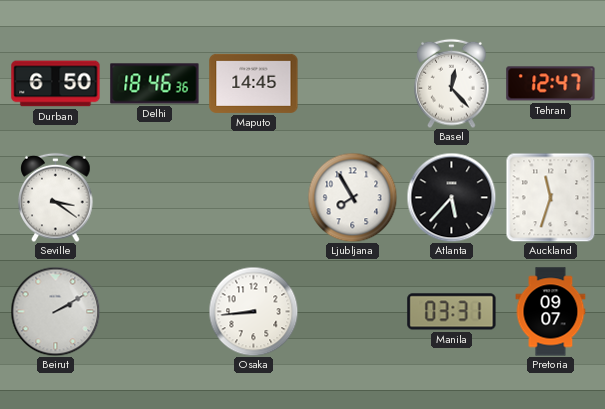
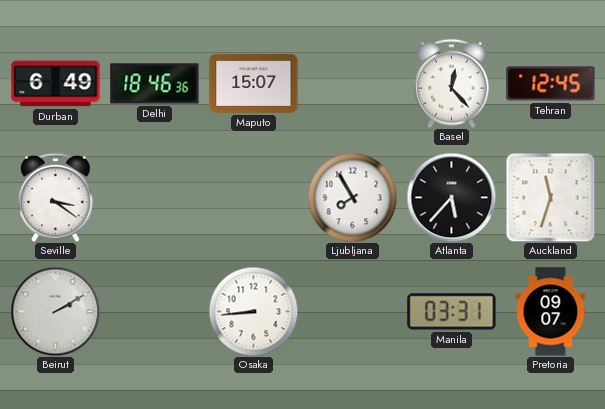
Durban: 6:50 -> 6:49 (56, 84)
Maputo: 14:45 -> 15:07 (254, 83)
Tehran: 12:47 -> 12:45 (551, 84)
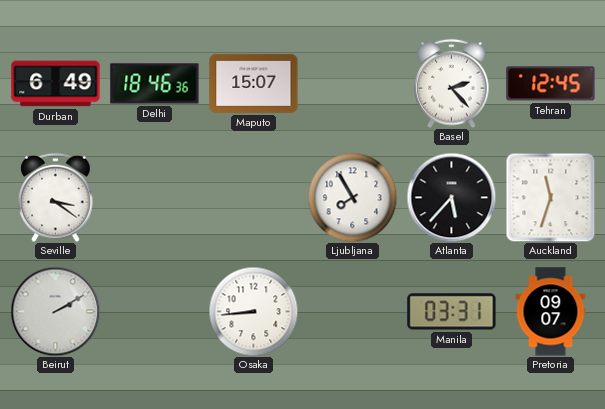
Basel: 12:23 -> 2:23 (452, 83)
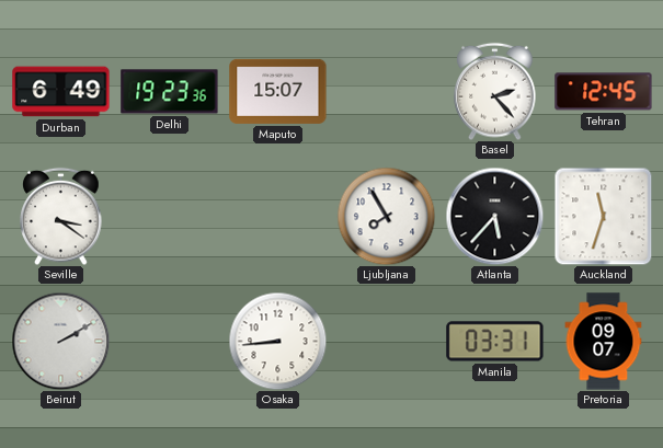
Delhi: 18:46 -> 19:23 (170, 92)
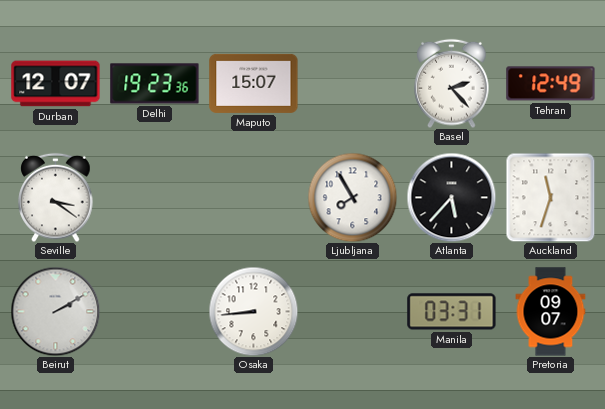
Durban: 6:49 -> 12:07 (56, 84)
Tehran: 12:45 -> 12:49 (551, 84)
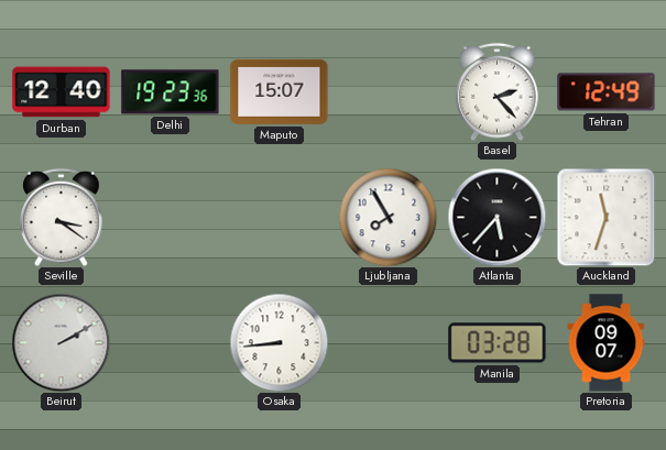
Durban: 12:07 -> 12:40 (62, 92)
Manila: 03:31 -> 03:28 (498, 343)
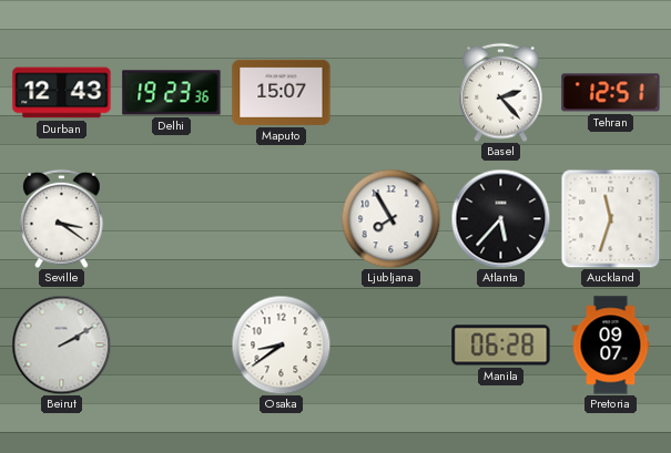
Durban: 12:40 -> 12:43 (62, 93)
Tehran: 12:49 -> 12:51 (611, 93)
Osaka: 8:44 -> 8:39 (281, 344)
Manila: 03:28 -> 06:28 (501, 346)
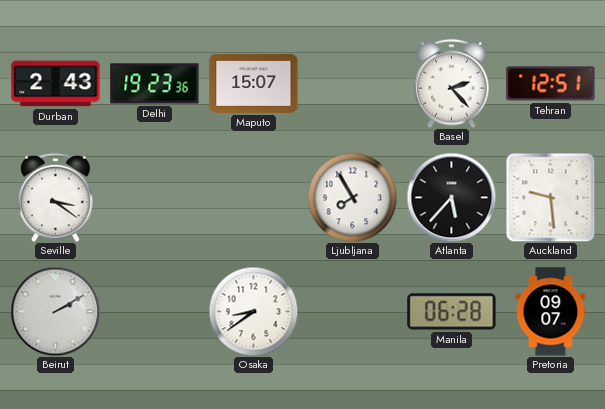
Durban: 12:43 -> 2:43 (56, 84)
Auckland: 11:33 -> 9:29 (550, 197)
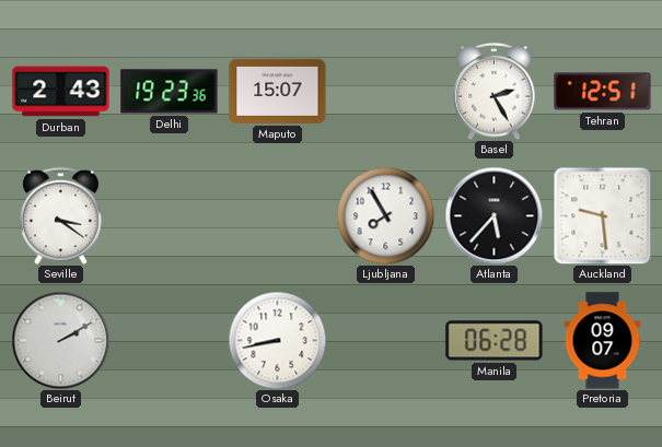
Basel: 2:23 -> 2:25 (495, 91)
Osaka: 8:39 -> 8:43 (277, 340)
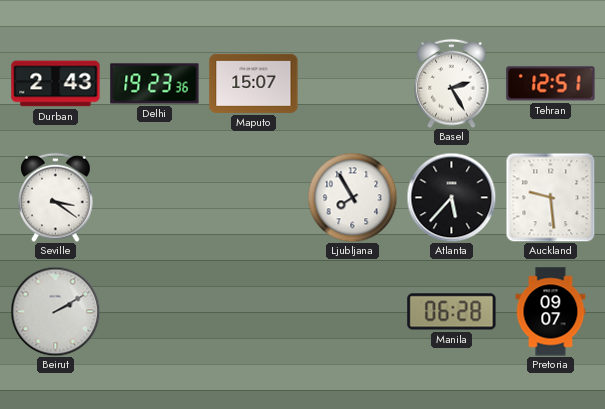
Osaka: 8:43 -> none (277, 340)
